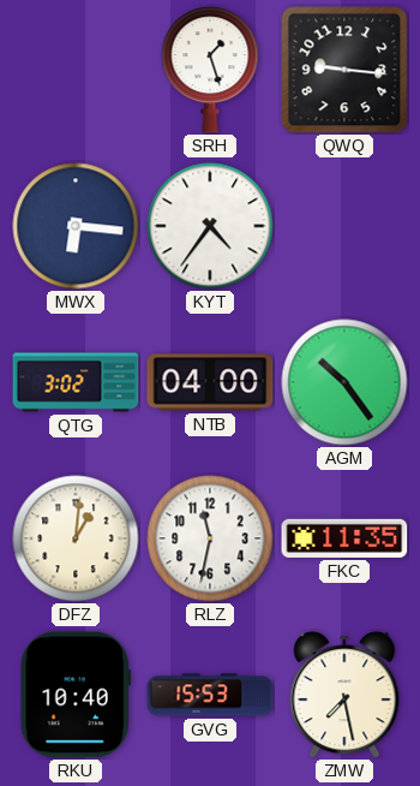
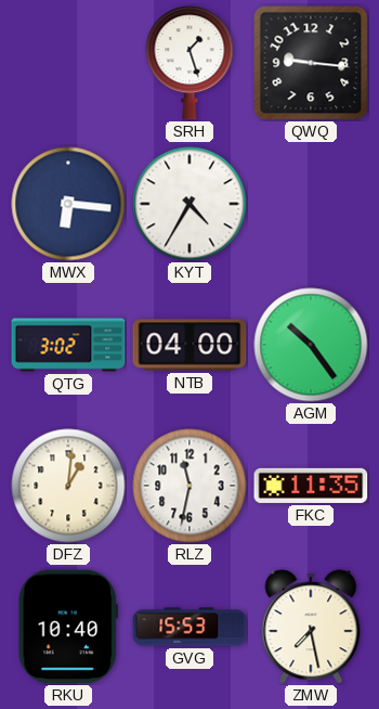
KYT: 4:36 -> 4:35 (190, 204)
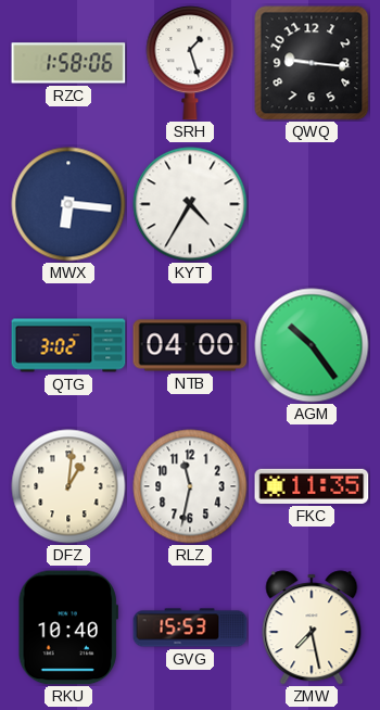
RZC: none -> 1:58 (68, 63)
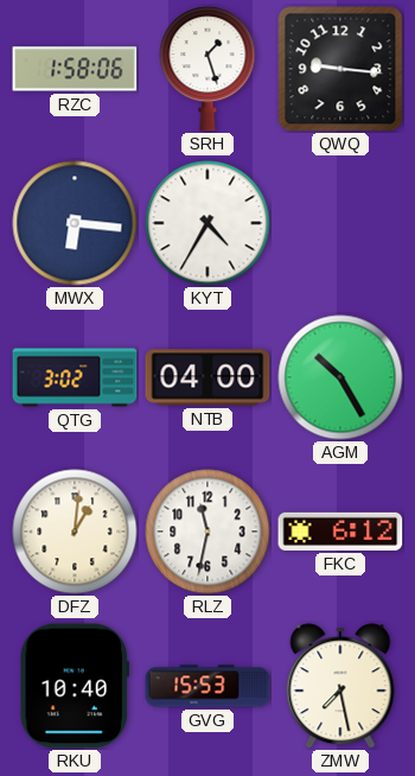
AGM: 10:24 -> 10:25 (340, 377)
FKC: 11:35 -> 6:12 (340, 532)
